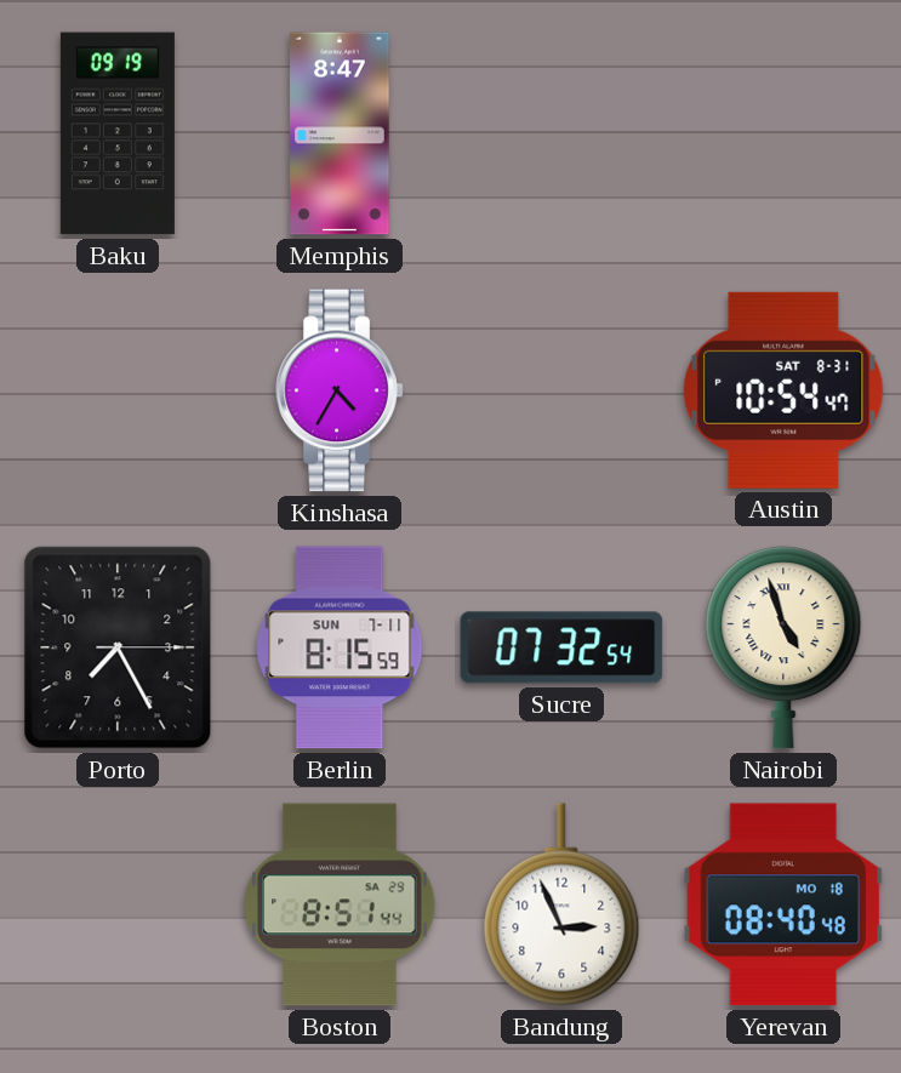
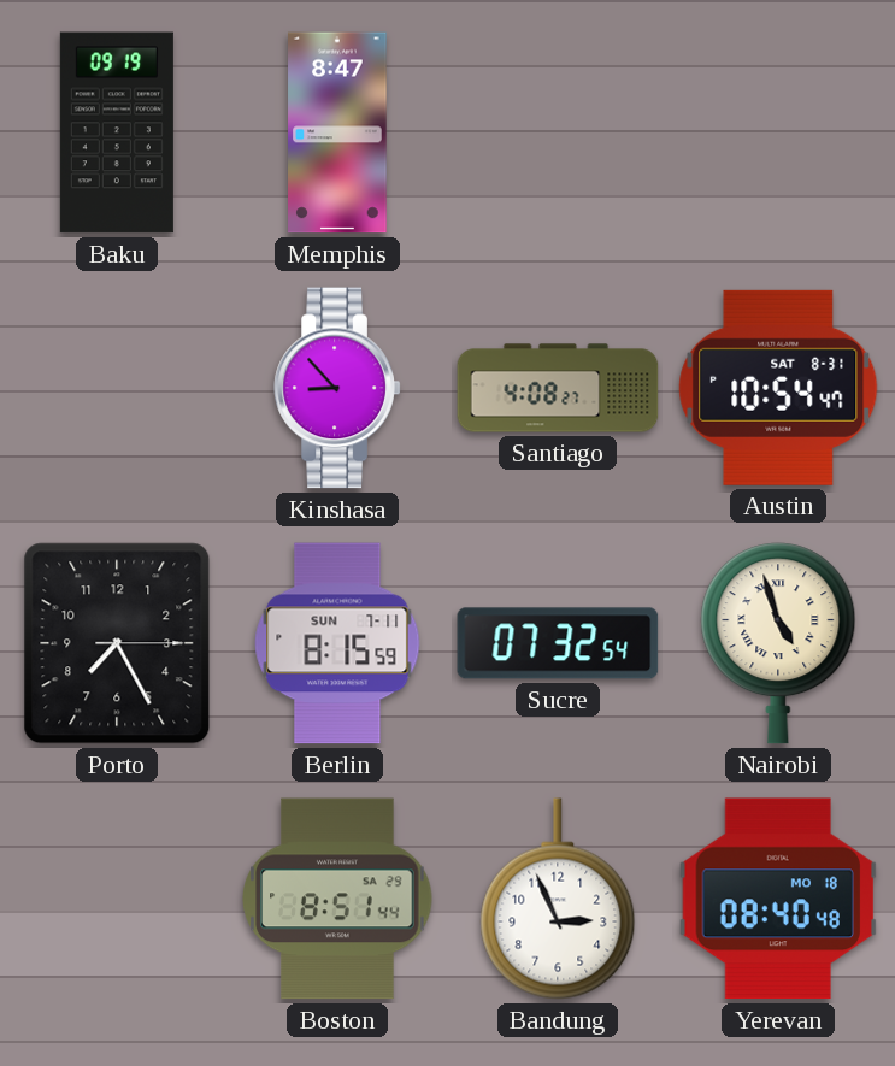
Kinshasa: 4:35 -> 8:53 (337, 388)
Santiago: none -> 4:08 (558, 388)
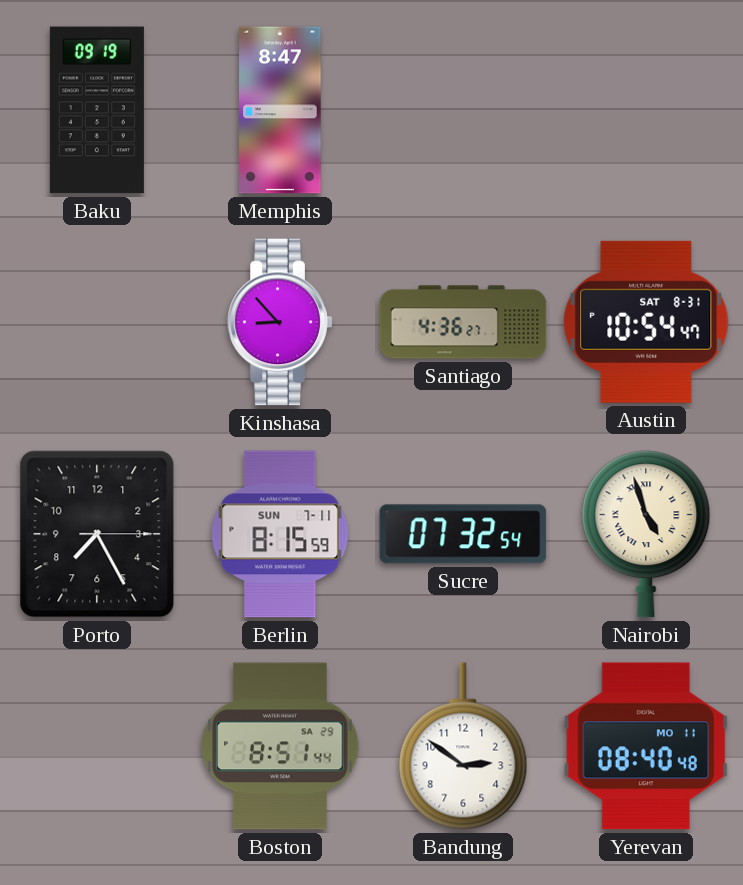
Santiago: 4:08 -> 4:36 (463, 322)
Bandung: 2:56 -> 2:51 (463, 746)
Yerevan date: MO 18 -> MO 11 (646, 746)
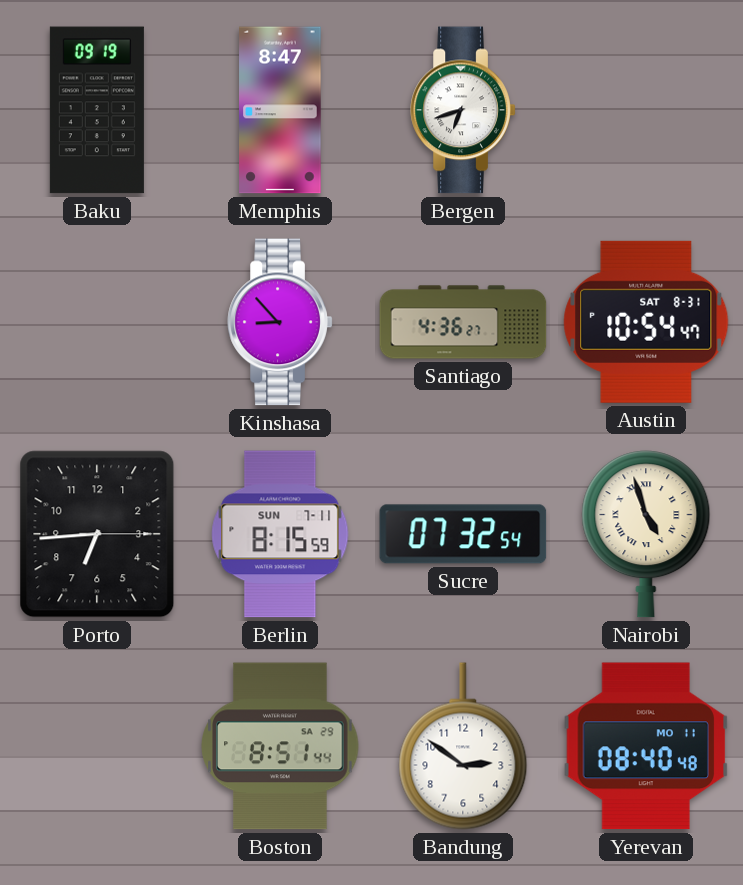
Bergen: none -> 6:42 (463, 110)
Porto: 7:25 -> 6:44 (97, 534)
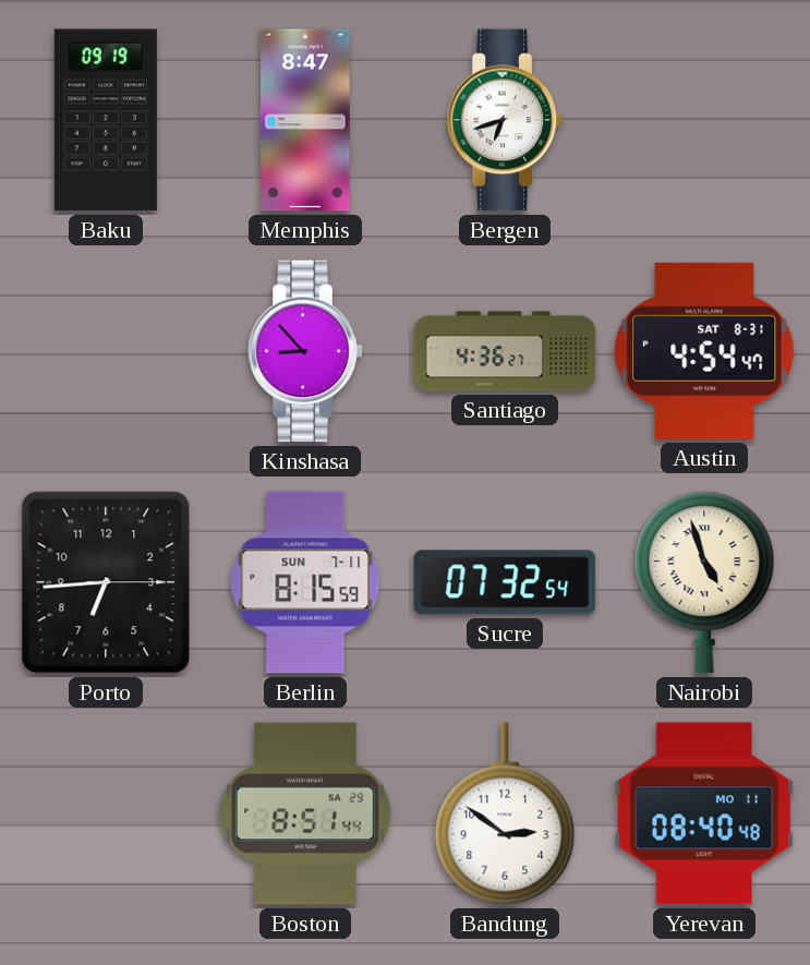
Austin: 10:54 -> 4:54 (704, 351)
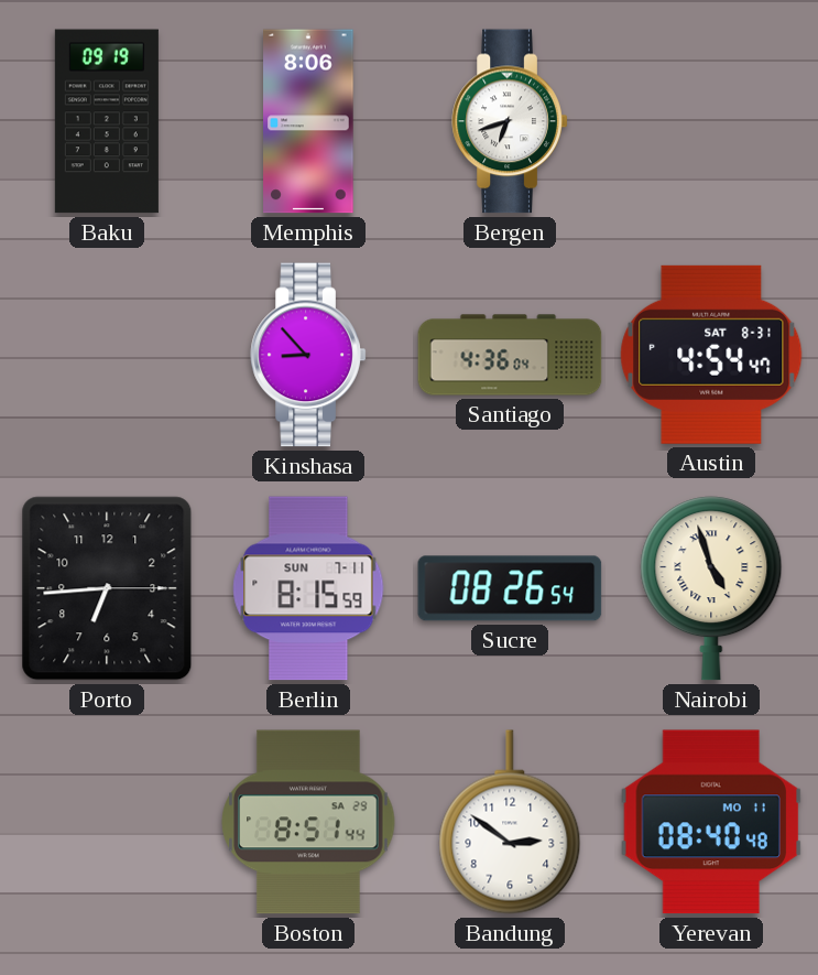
Memphis: 8:47 -> 8:06 (308, 121)
Santiago: 4:36:27 -> 4:36:04 (510, 355)
Sucre: 07:32 -> 08:26 (510, 588)
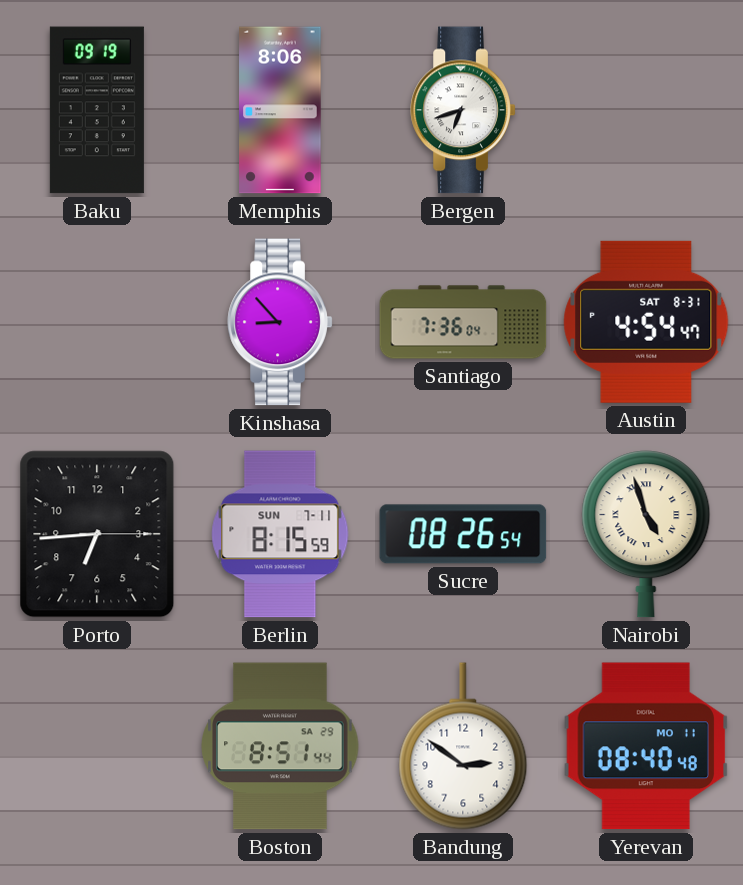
Santiago: 4:36 -> 7:36 (463, 322)
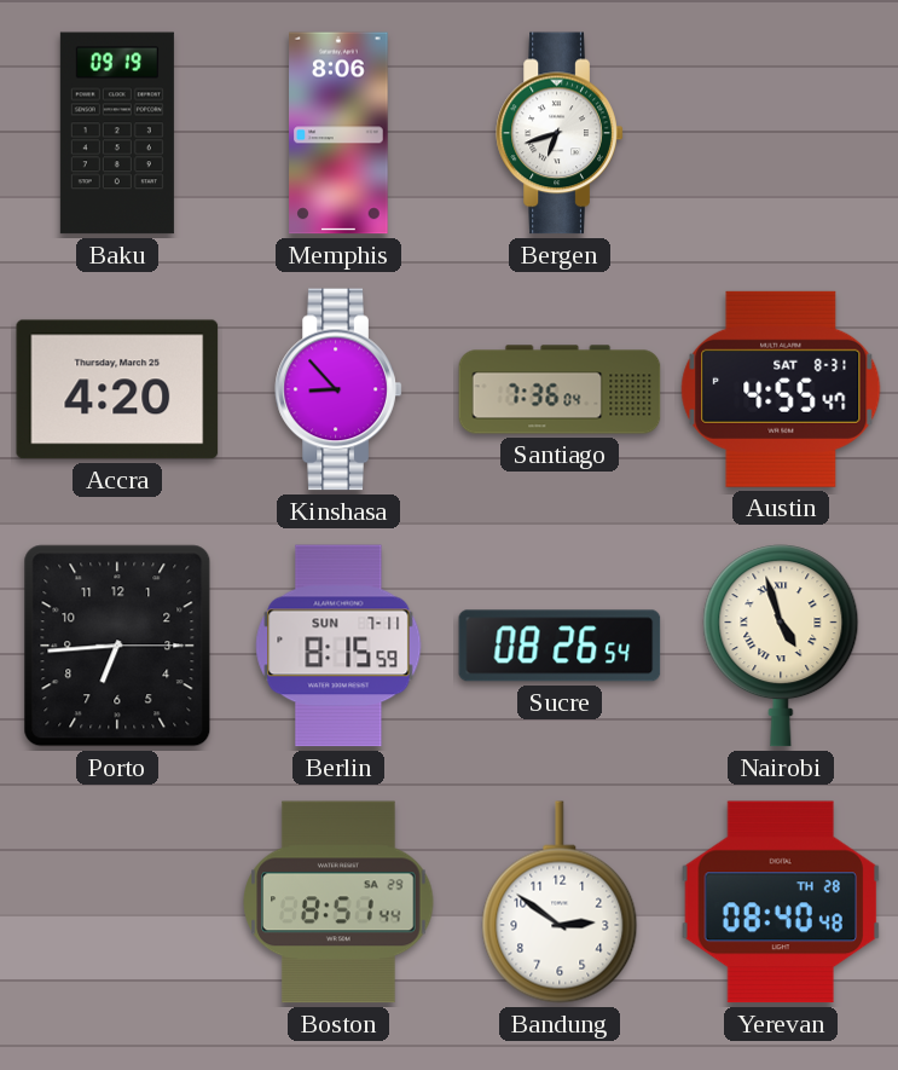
Accra: none -> 4:20 (117, 389)
Austin: 4:54 -> 4:55 (781, 389)
Yerevan date: MO 11 -> TH 28 (781, 902)
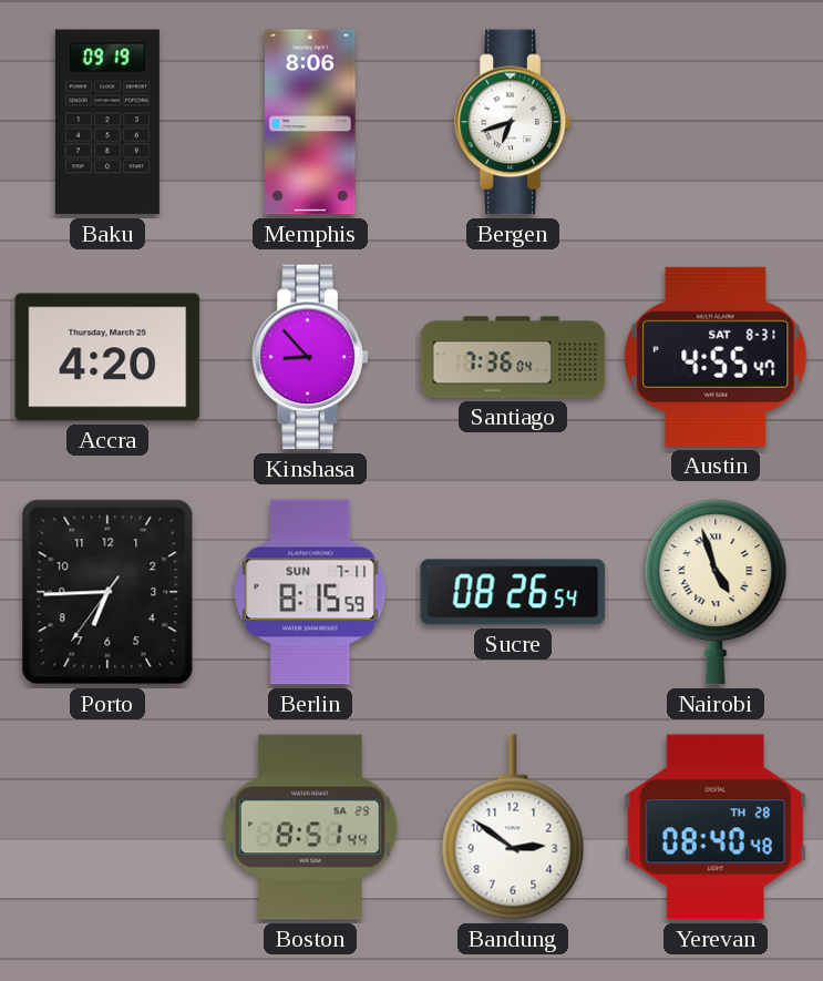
Porto: 6:44:15 -> 6:44:36 (107, 592)
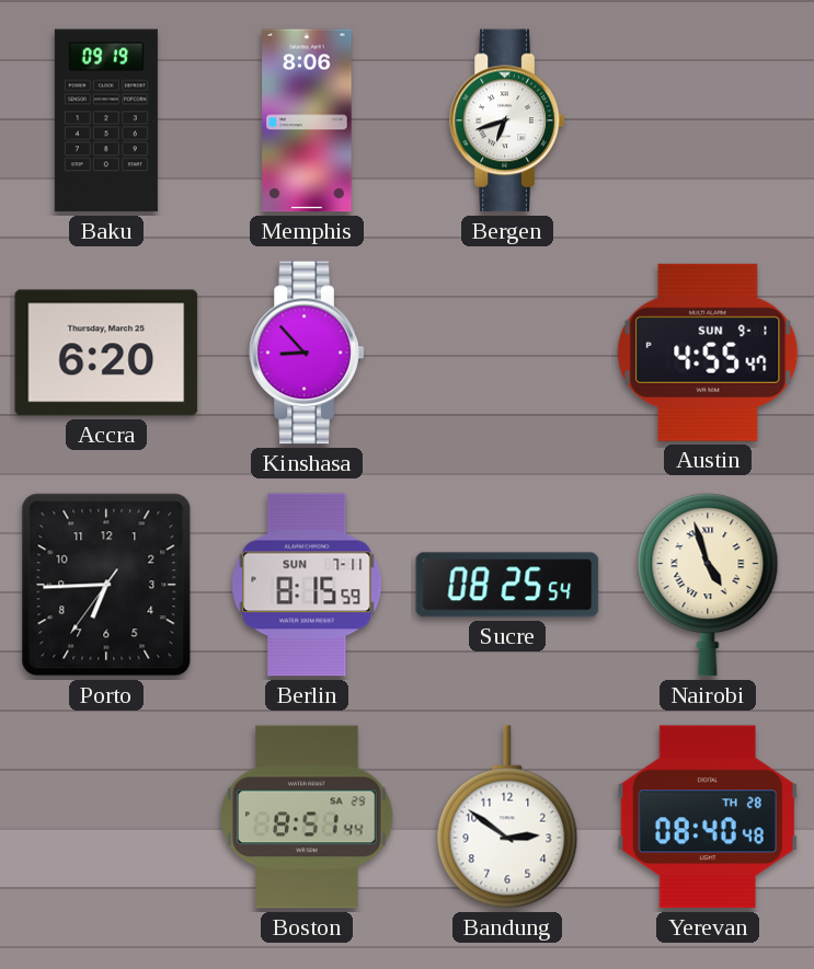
Accra: 4:20 -> 6:20 (106, 353)
Santiago: 7:36 -> none (513, 357)
Austin date: SAT 8-31 -> SUN 9-1 (708, 353)
Sucre: 08:26 -> 08:25 (507, 585)
